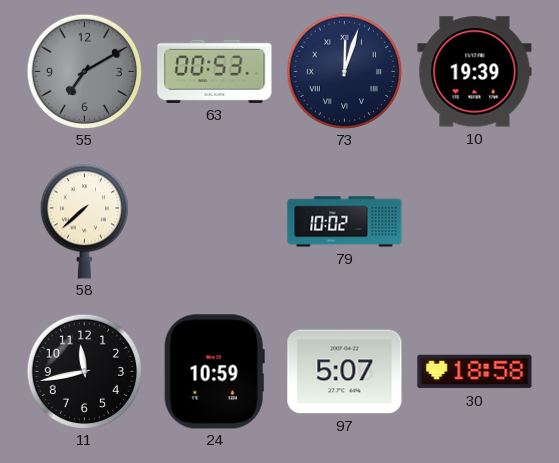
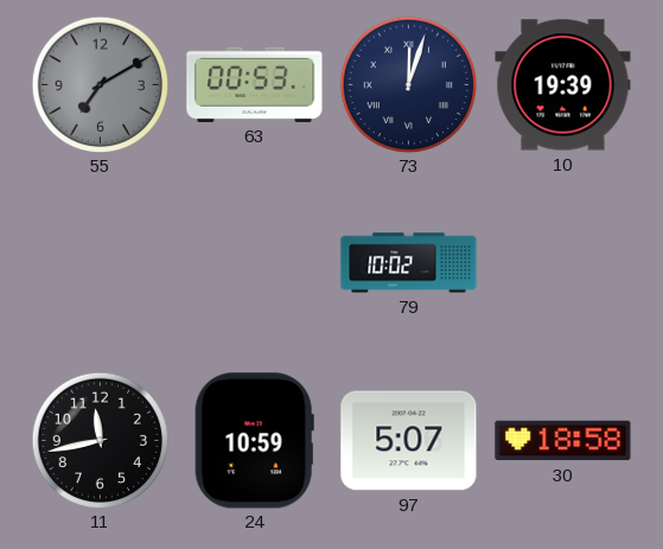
58: 7:38 -> none (84, 222)
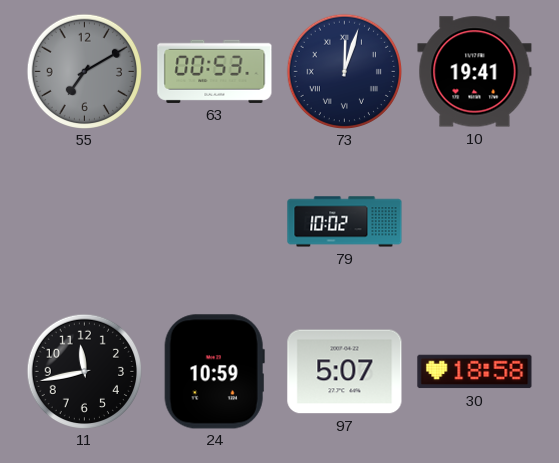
10: 19:39 -> 19:41 (475, 72)
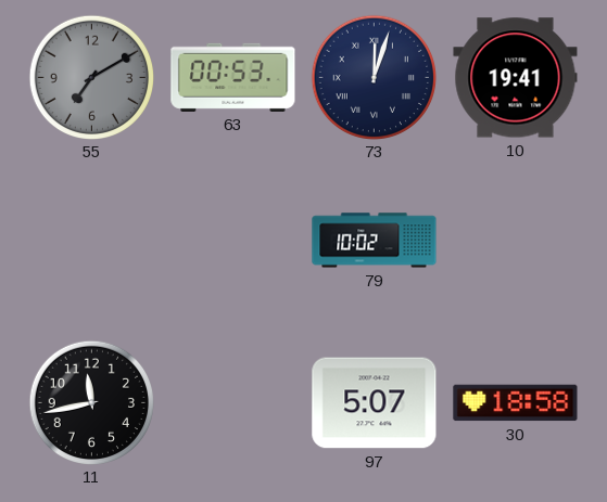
24: 10:59 -> none (214, 372)
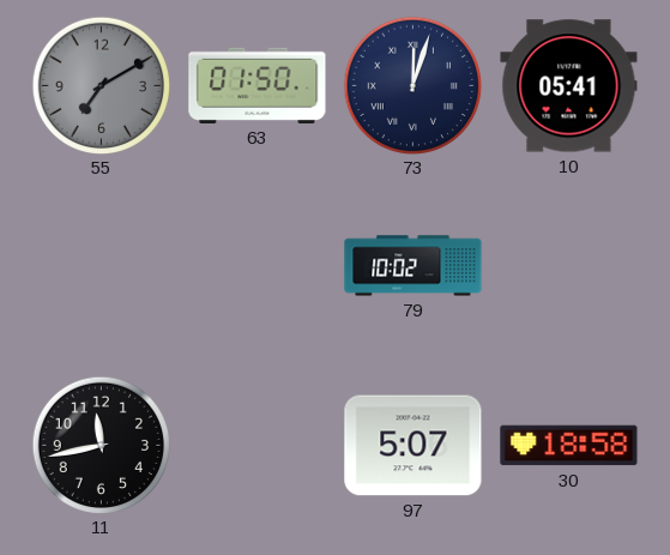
63: 00:53 -> 01:50 (258, 85)
10: 19:41 -> 05:41 (569, 86)
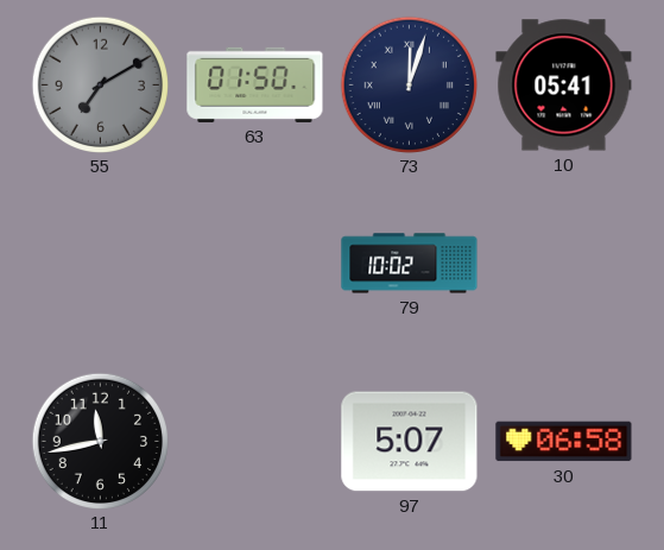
30: 18:58 -> 06:58 (564, 442)
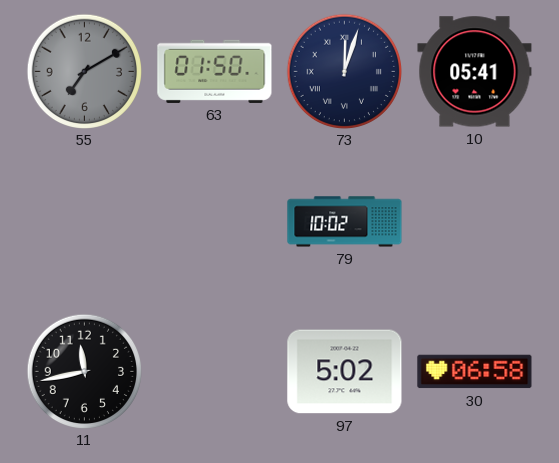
97: 5:07 -> 5:02 (345, 372)
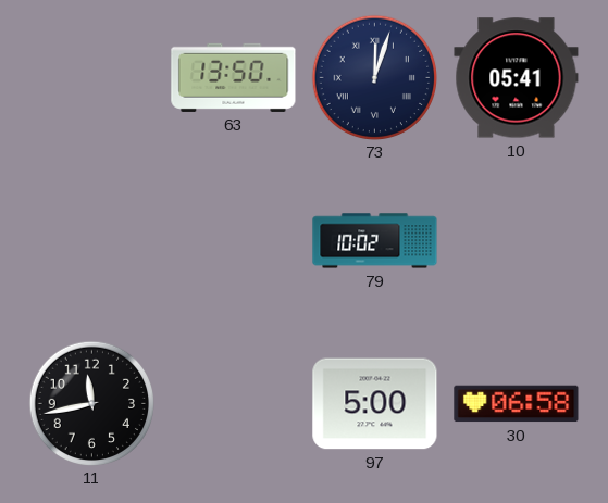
55: 7:10 -> none (84, 71)
63: 01:50 -> 13:50 (234, 77)
97: 5:02 -> 5:00 (375, 404)
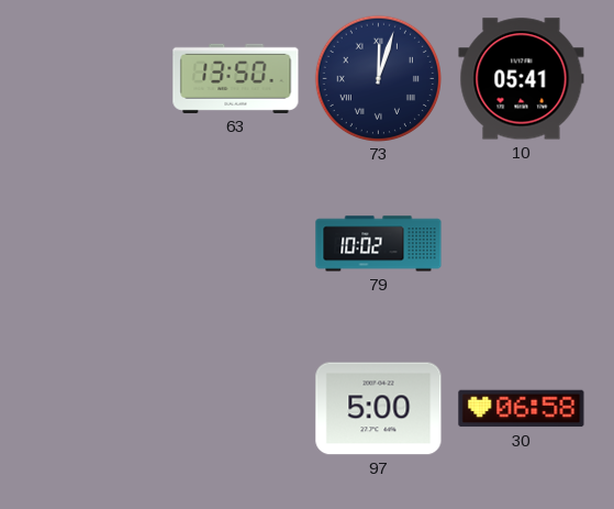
11: 11:43 -> none (91, 403)
